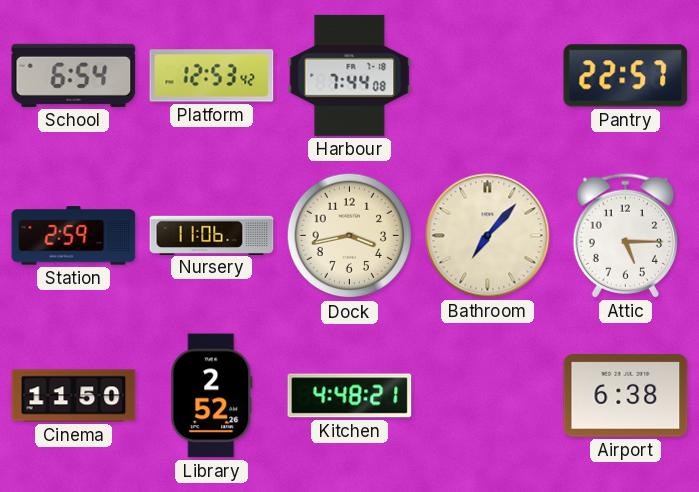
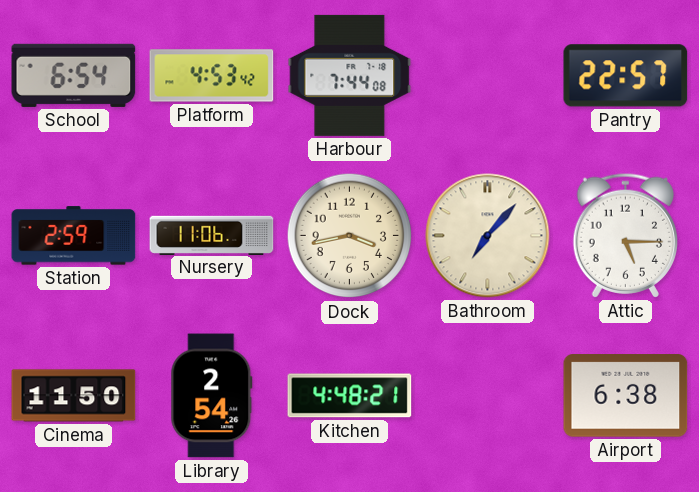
Platform: 12:53 -> 4:53 (212, 76)
Library: 2:52 -> 2:54 (212, 396)
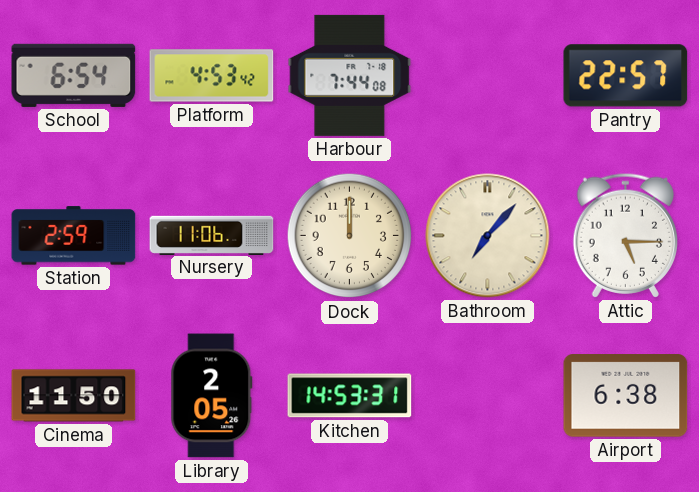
Dock: 3:43 -> 12:00 (350, 236)
Library: 2:54 -> 2:05 (212, 396)
Kitchen: 4:48 -> 14:53 (350, 396)
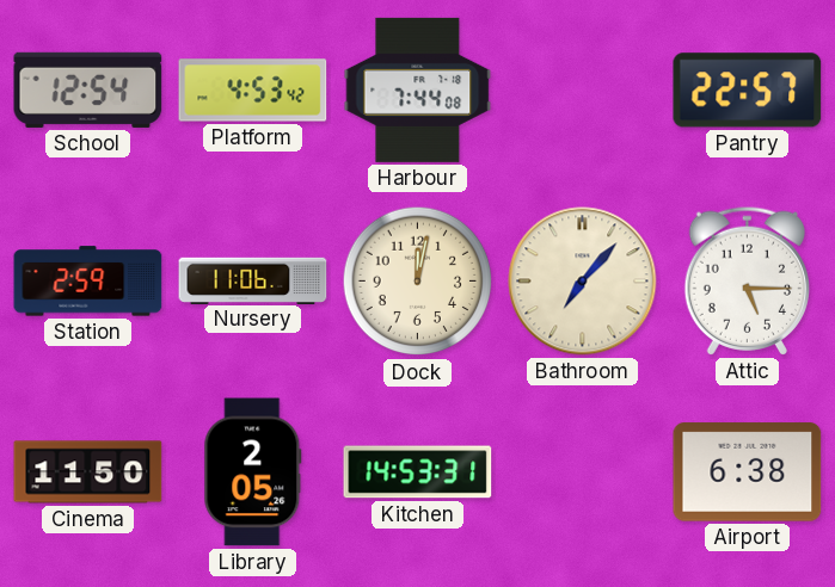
School: 6:54 -> 12:54 (88, 89)
Dock: 12:00 -> 12:02 (418, 282)
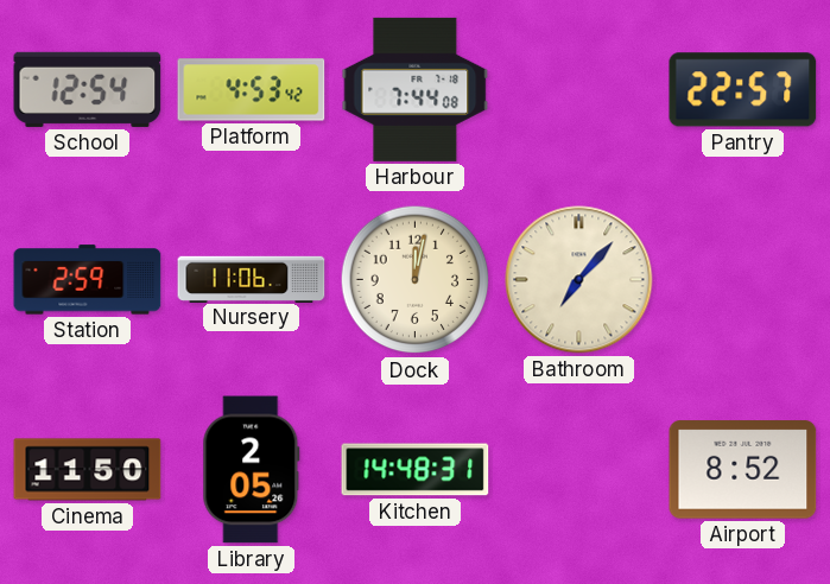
Attic: 5:15 -> none (747, 280)
Kitchen: 14:53 -> 14:48 (416, 470)
Airport: 6:38 -> 8:52 (743, 470)
